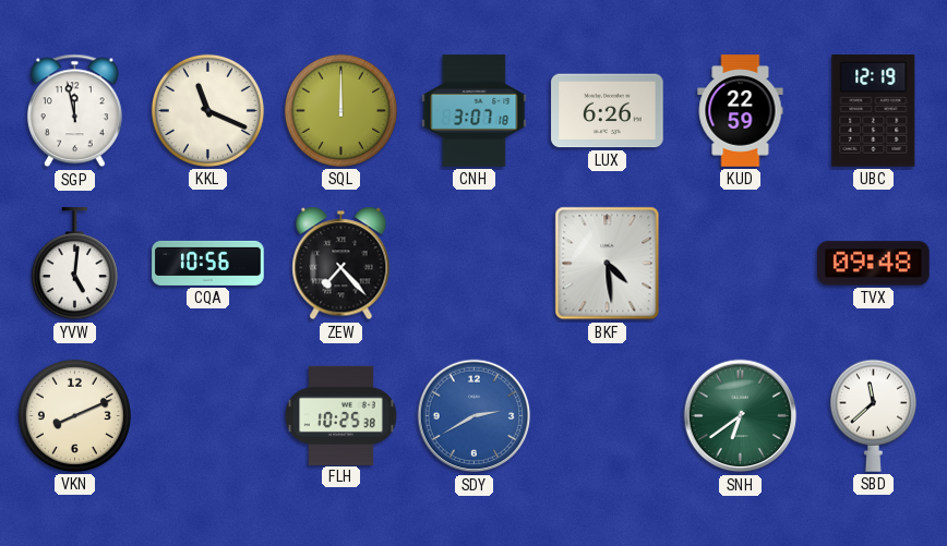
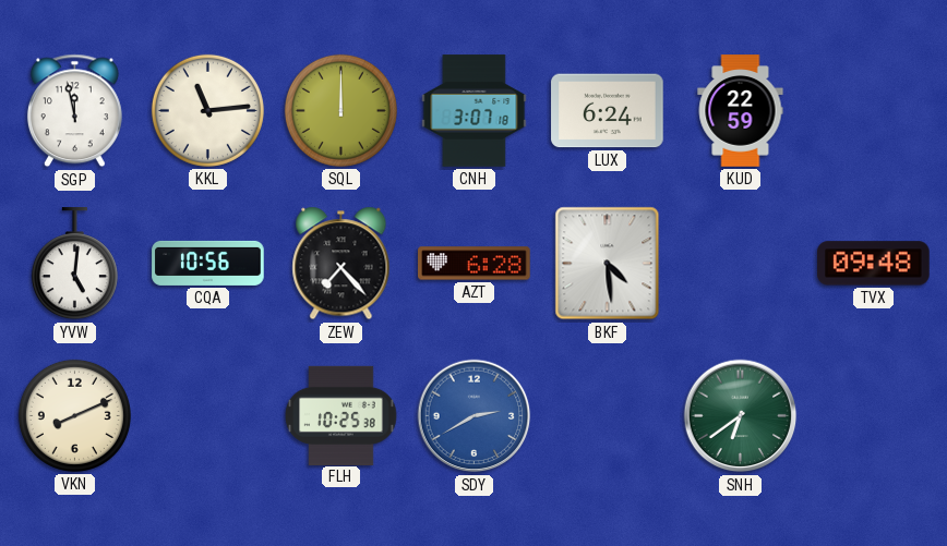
KKL: 11:19 -> 11:14 (207, 110)
LUX: 6:26 -> 6:24 (608, 111)
UBC: 12:19 -> none (874, 111)
AZT: none -> 6:28 (475, 264)
SBD: 11:38 -> none (873, 415)
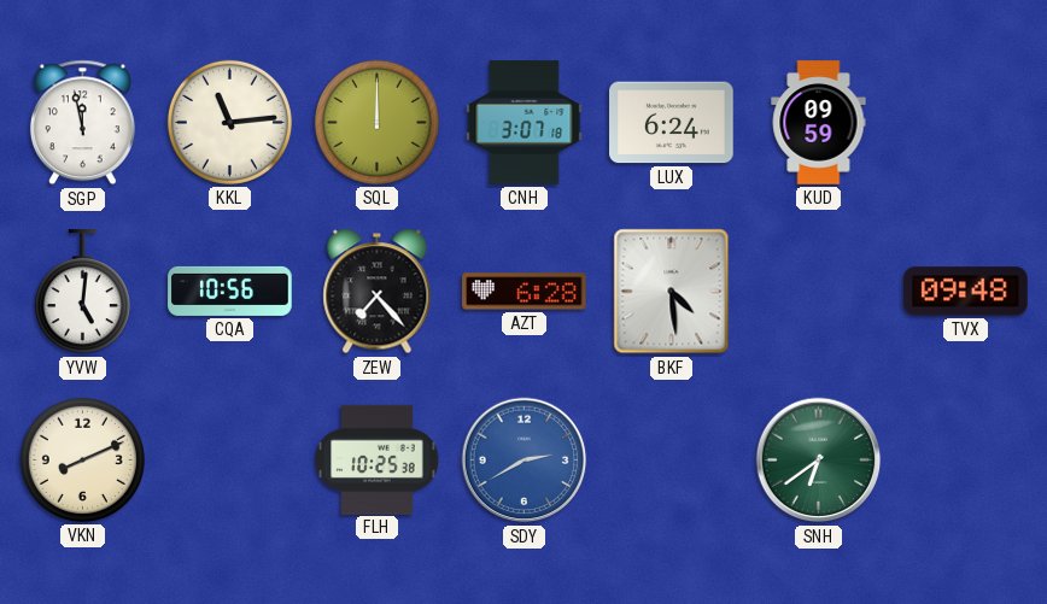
KUD: 22:59 -> 09:59 (819, 123)
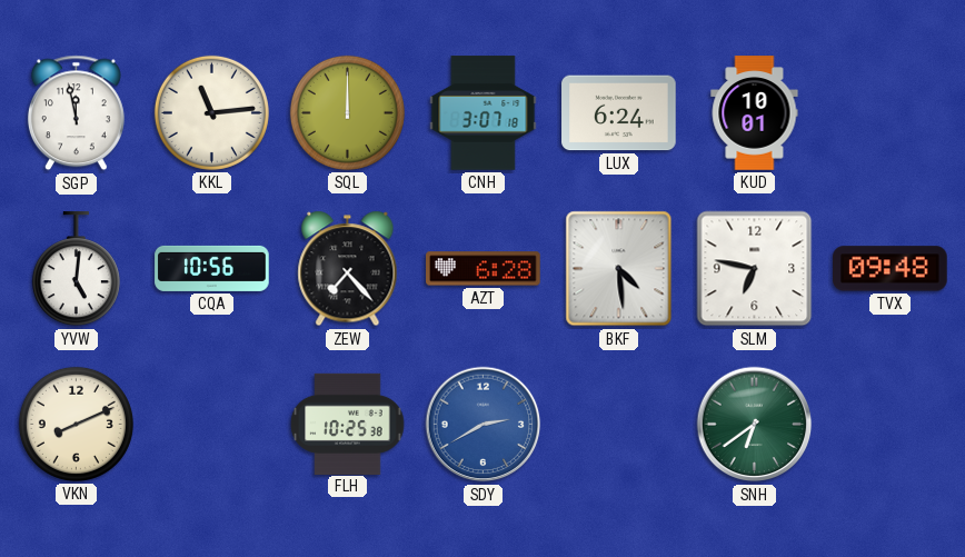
KUD: 09:59 -> 10:01 (755, 113)
SLM: none -> 6:47 (755, 269)
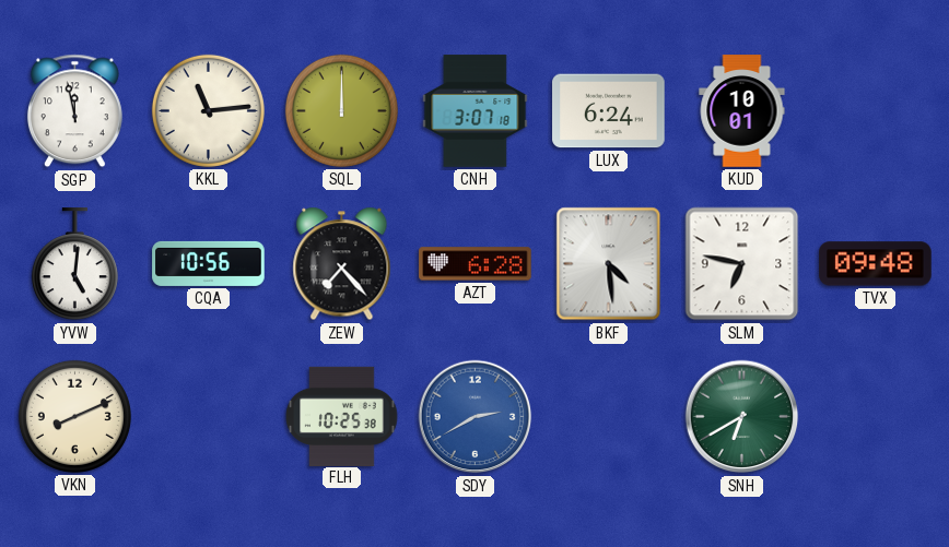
SNH: 6:39 -> 6:40 (742, 417)
